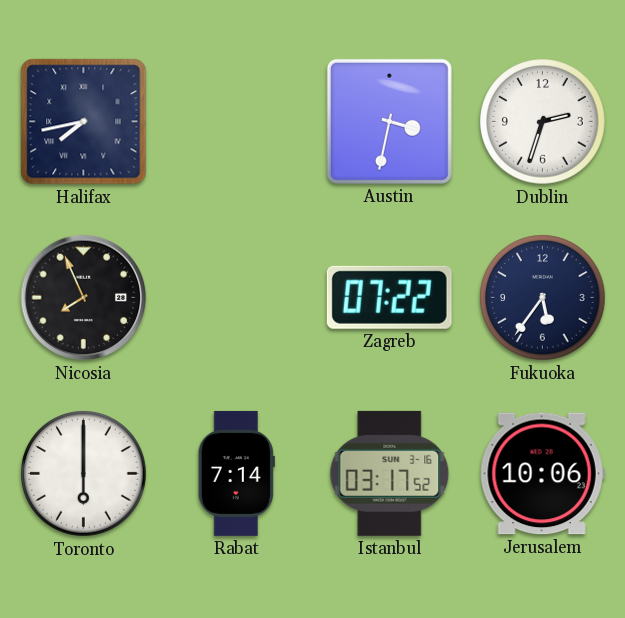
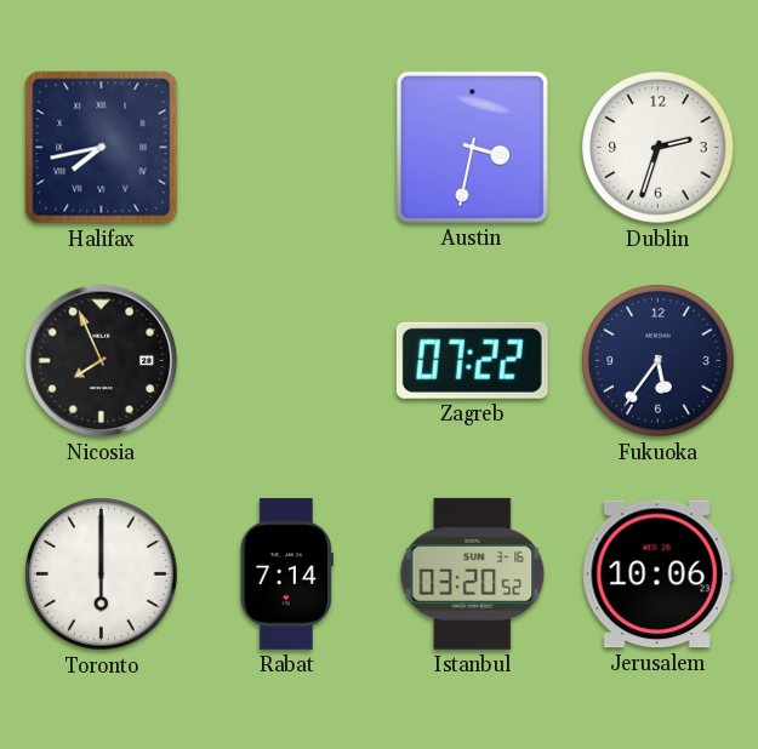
Istanbul: 03:17 -> 03:20 (473, 573)
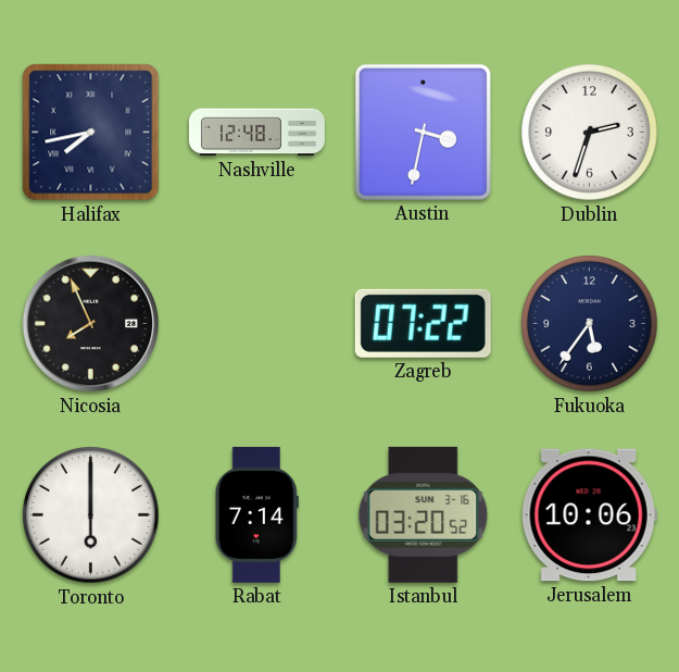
Nashville: none -> 12:48 (256, 133)
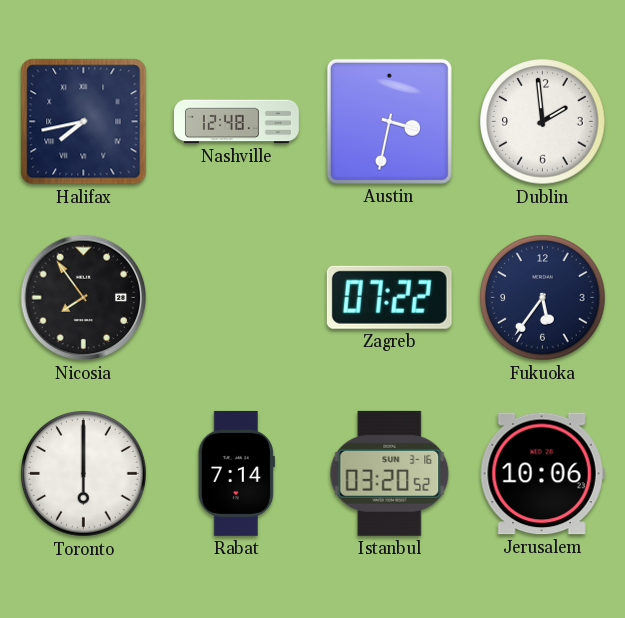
Dublin: 2:33 -> 1:59 (543, 122)
Nicosia: 7:56 -> 7:54 (84, 298)
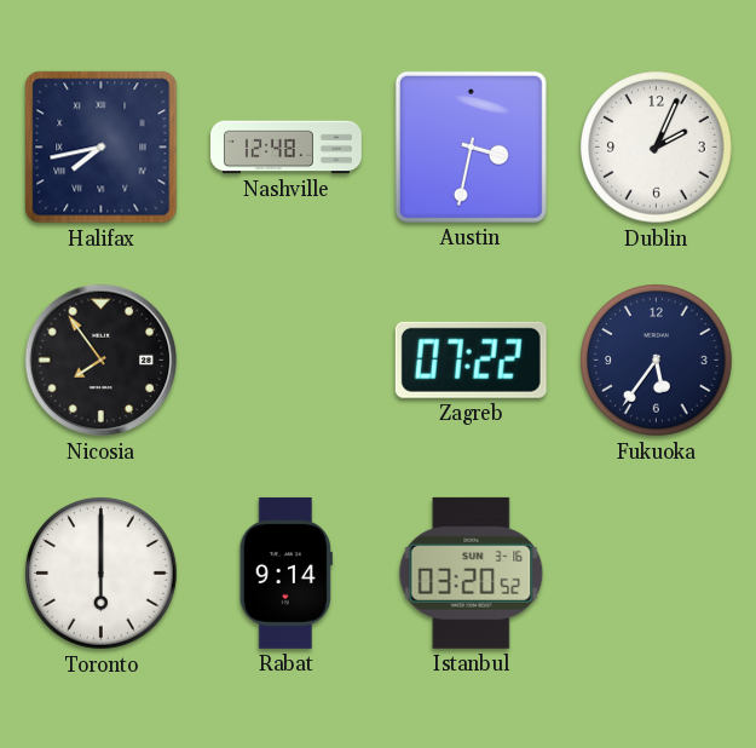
Dublin: 1:59 -> 2:04 (657, 148)
Rabat: 7:14 -> 9:14 (285, 572)
Jerusalem: 10:06 -> none (542, 474)
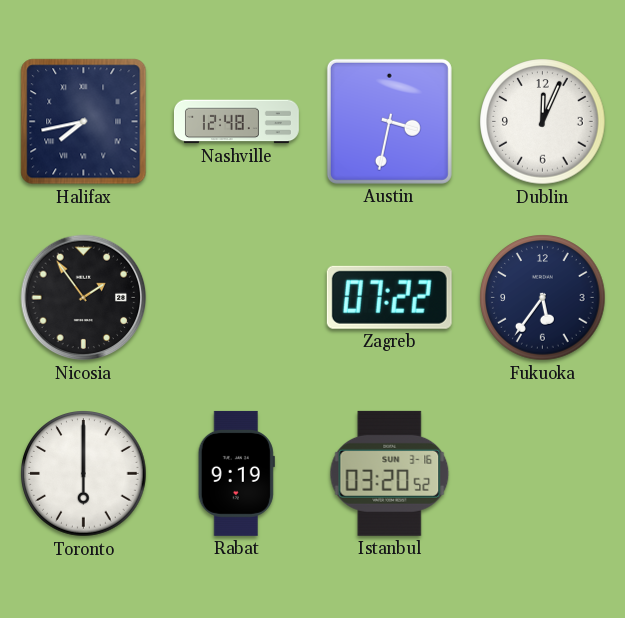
Dublin: 2:04 -> 12:04 (543, 122)
Nicosia: 7:54 -> 1:54 (84, 298)
Rabat: 9:14 -> 9:19 (236, 473)
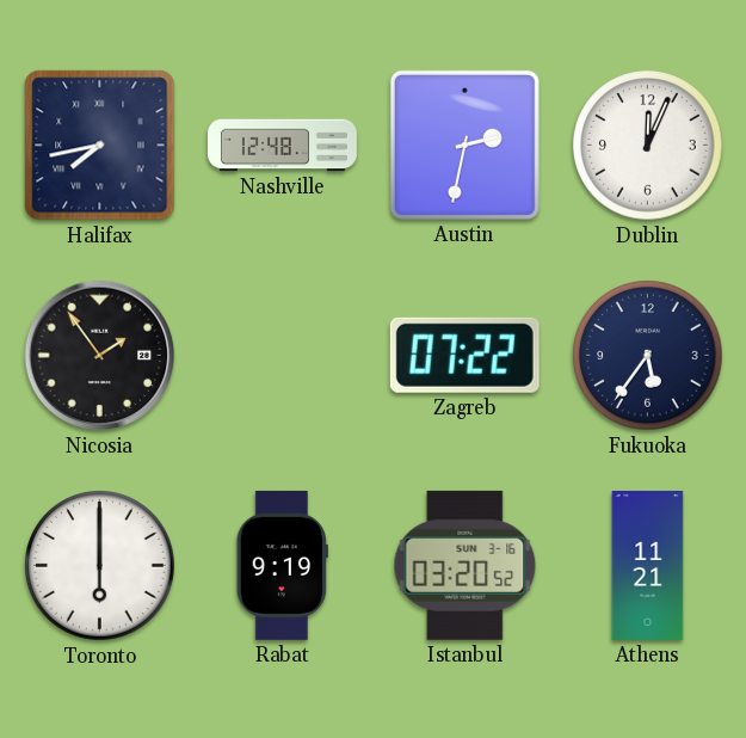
Austin: 3:32 -> 2:32 (464, 144)
Athens: none -> 11:21 (648, 565)
